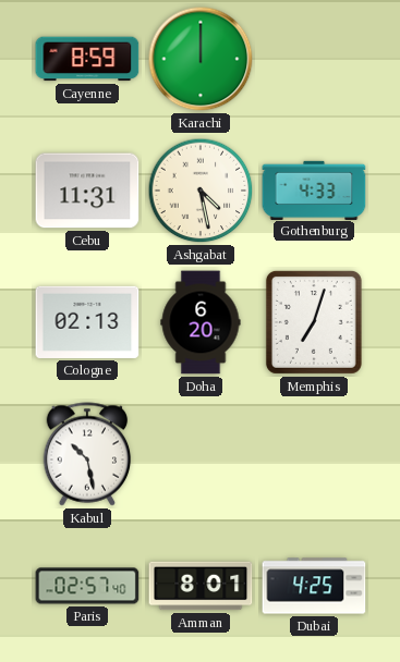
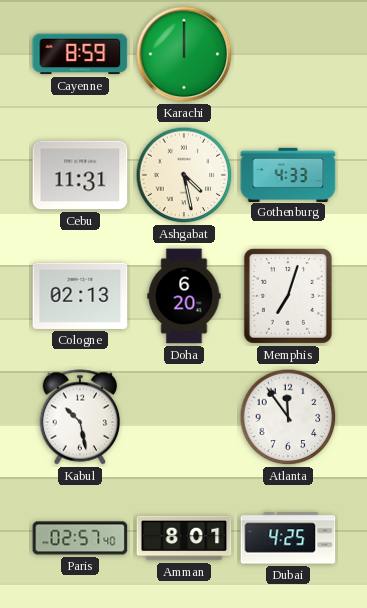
Atlanta: none -> 11:54 (288, 417)
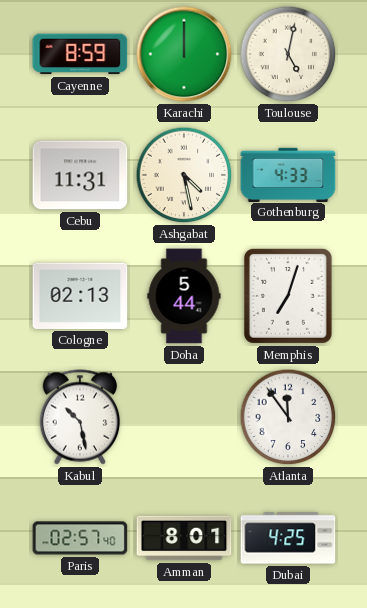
Toulouse: none -> 5:02 (288, 54)
Doha: 6:20 -> 5:44 (184, 296)
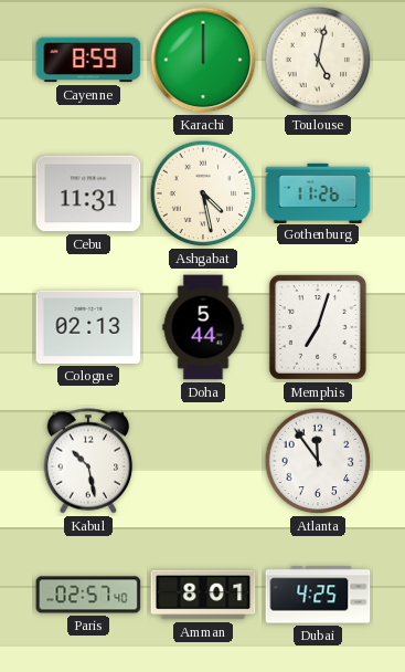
Gothenburg: 4:33 -> 11:26 (318, 192)
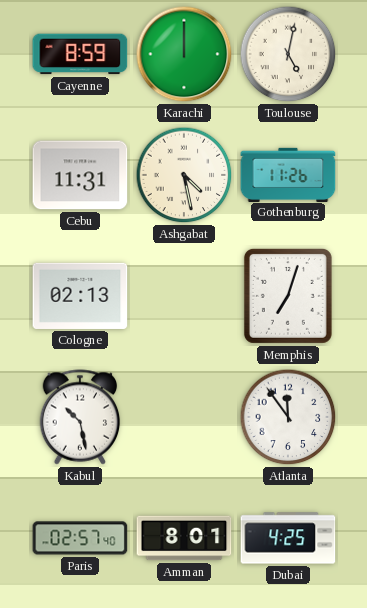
Doha: 5:44 -> none (203, 327)
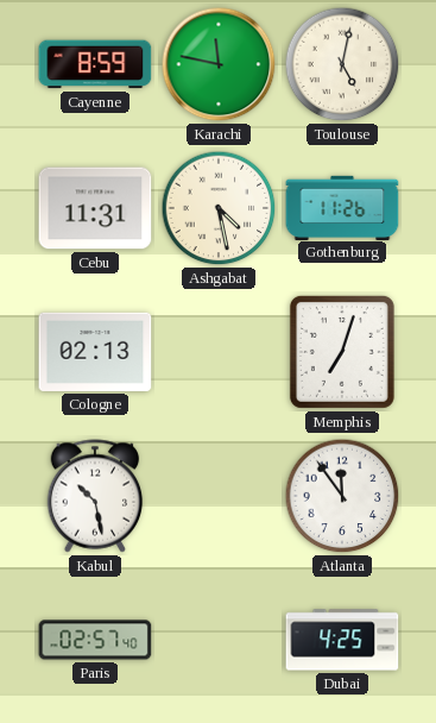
Karachi: 12:00 -> 11:47 (219, 64)
Amman: 8:01 -> none (184, 538)
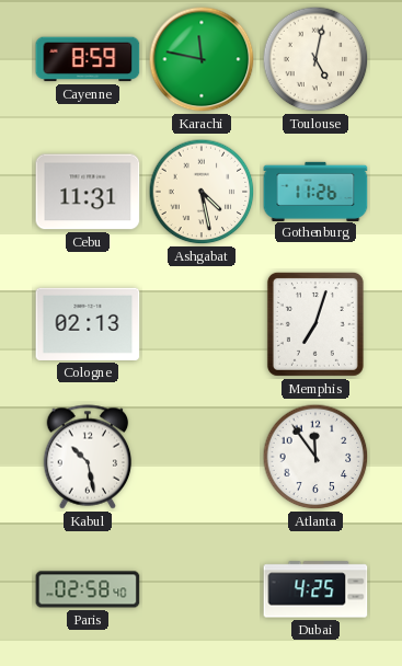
Paris: 02:57 -> 02:58 (88, 589)
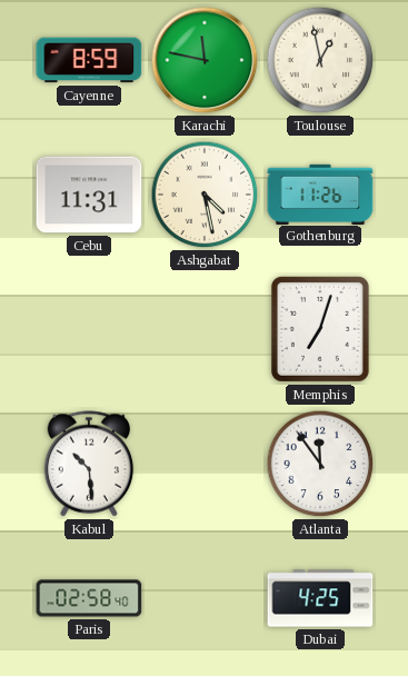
Toulouse: 5:02 -> 12:58 (320, 60)
Cologne: 02:13 -> none (88, 324)
Kabul: 10:28 -> 10:29 (89, 464)
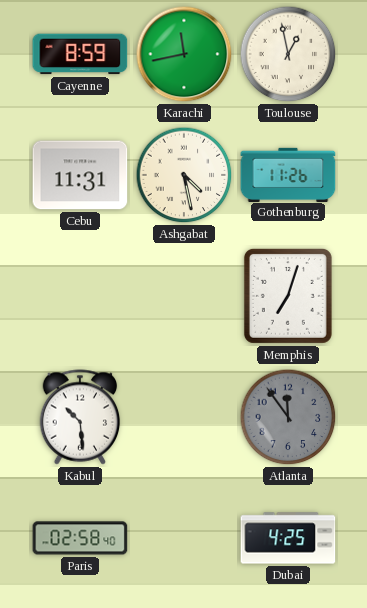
Karachi: 11:47 -> 11:43 (184, 54)
Atlanta dial: white -> grey (288, 417)
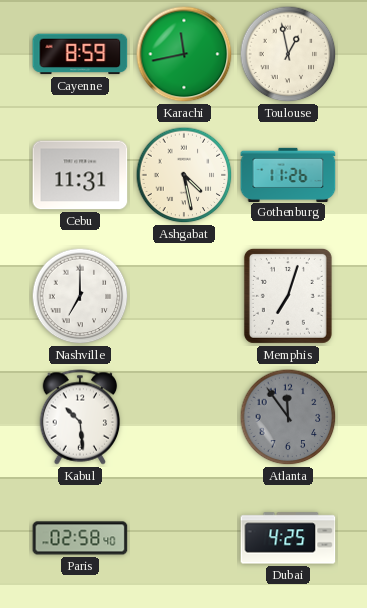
Nashville: none -> 7:00 (80, 296)
